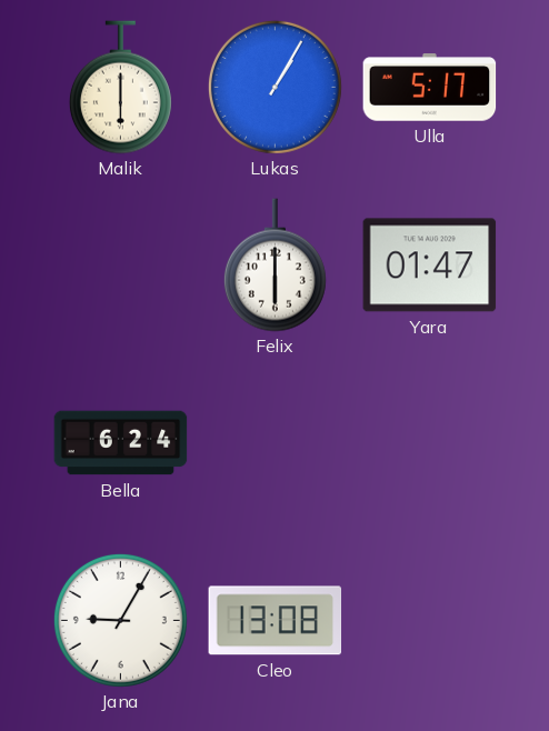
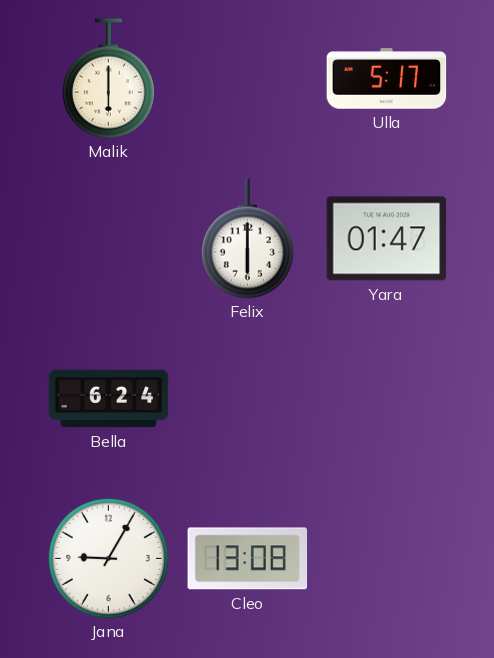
Lukas: 1:05 -> none (274, 87)
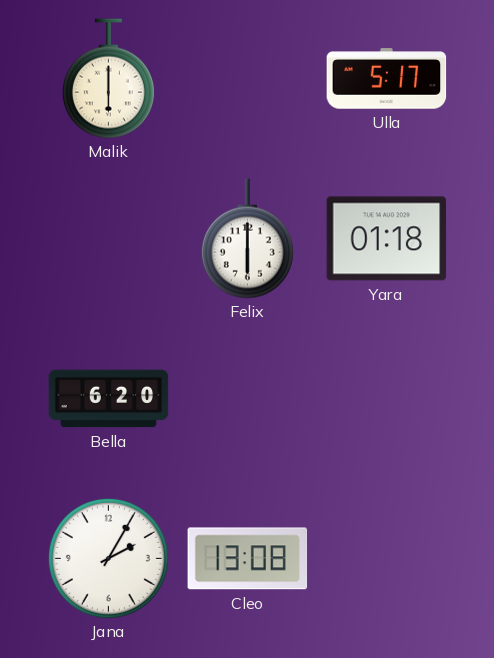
Yara: 01:47 -> 01:18 (387, 239)
Bella: 6:24 -> 6:20 (109, 399)
Jana: 9:05 -> 2:05 (108, 558)
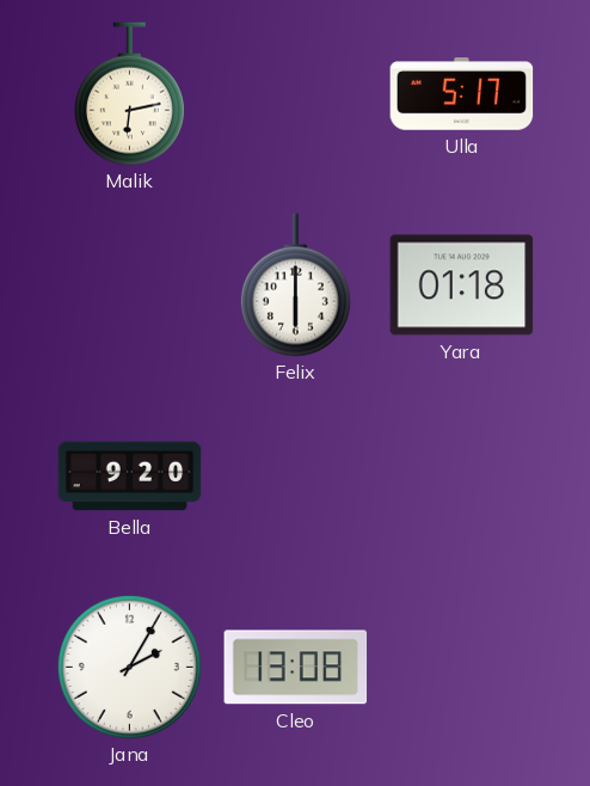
Malik: 6:00 -> 6:13 (129, 94)
Bella: 6:20 -> 9:20 (130, 477)
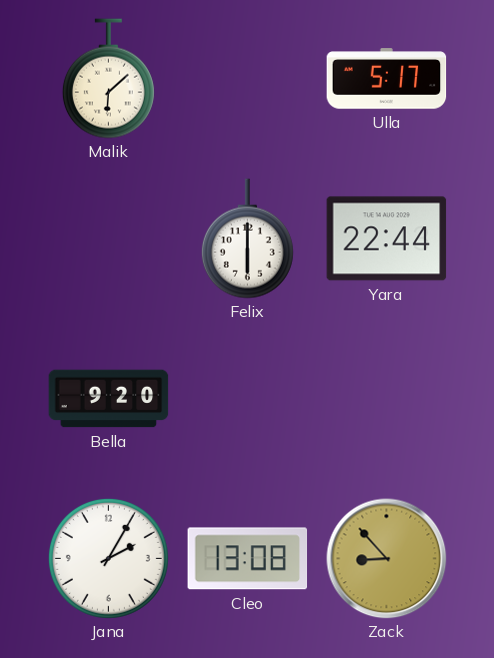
Malik: 6:13 -> 6:08 (108, 79)
Yara: 01:18 -> 22:44 (387, 239)
Zack: none -> 8:53 (387, 559)
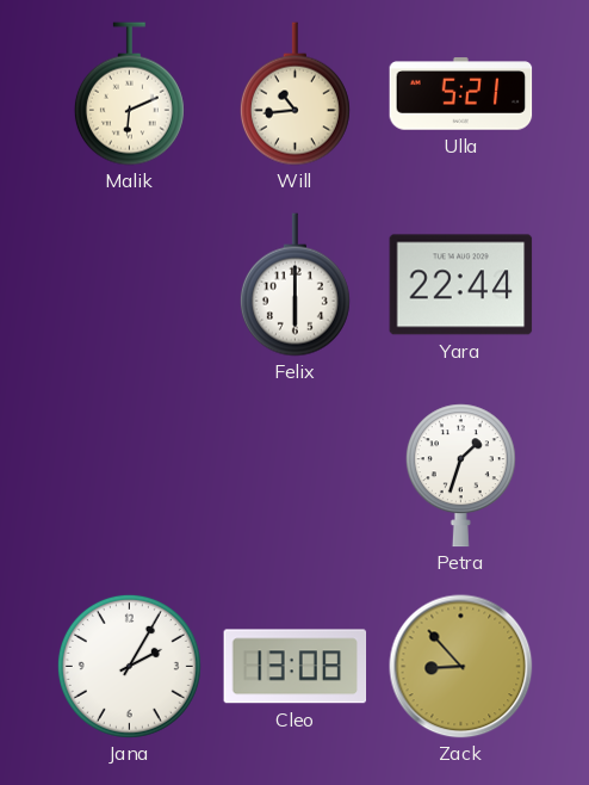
Malik: 6:08 -> 6:11 (129, 94)
Will: none -> 10:44 (294, 94)
Ulla: 5:17 -> 5:21 (461, 94)
Bella: 9:20 -> none (109, 399)
Petra: none -> 1:33 (460, 476)
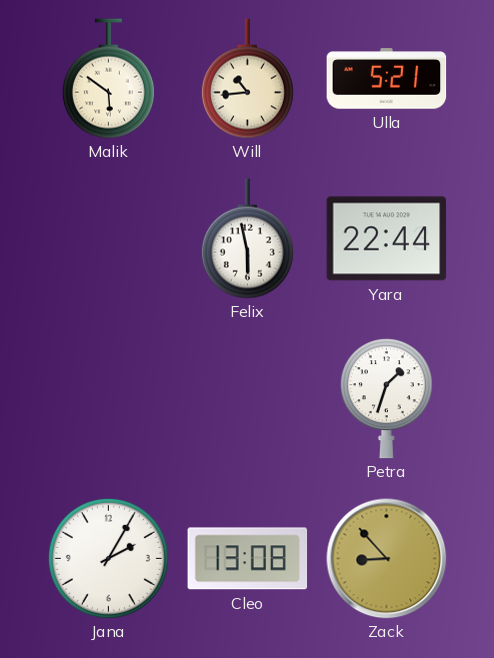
Malik: 6:11 -> 5:51 (108, 79)
Felix: 6:00 -> 5:58 (247, 239)
